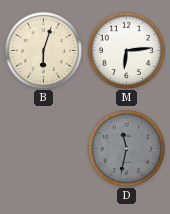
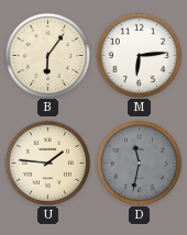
B: 6:03 -> 6:06 (47, 55)
U: none -> 1:46 (47, 163)
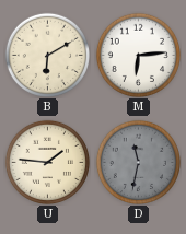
B: 6:06 -> 6:10 (47, 55)
